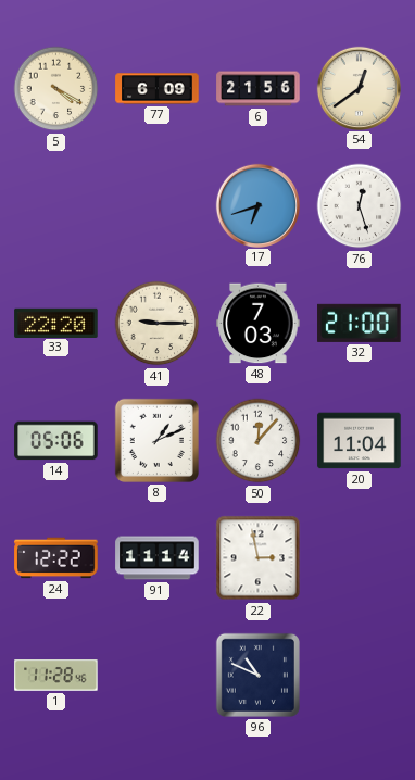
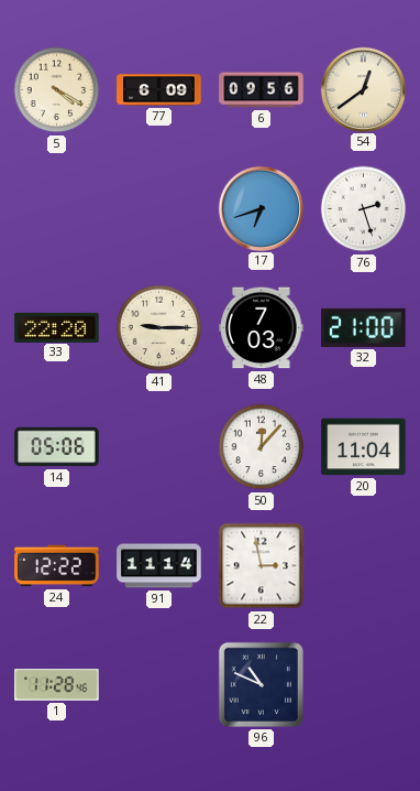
6: 21:56 -> 09:56 (262, 90)
76: 12:27 -> 2:27 (364, 209)
8: 1:11 -> none (156, 440)
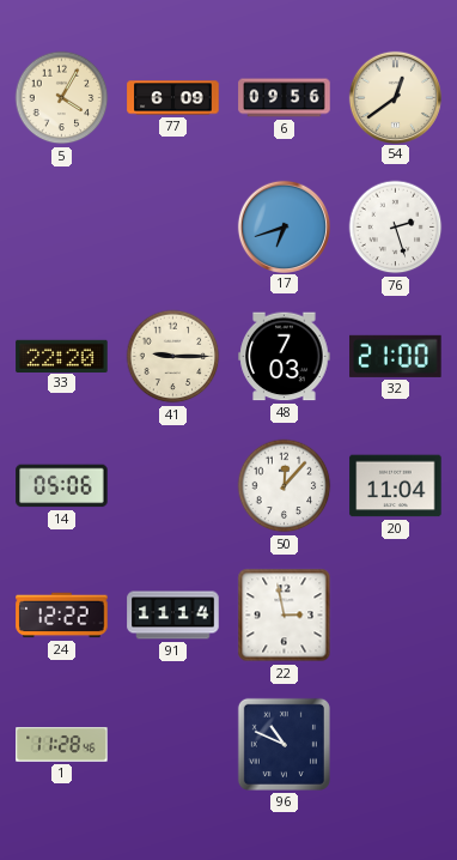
5: 4:20 -> 4:05 (62, 98)
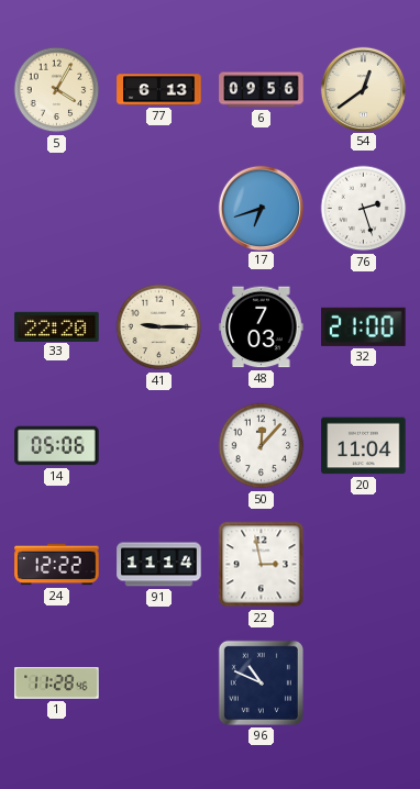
77: 6:09 -> 6:13 (159, 90)
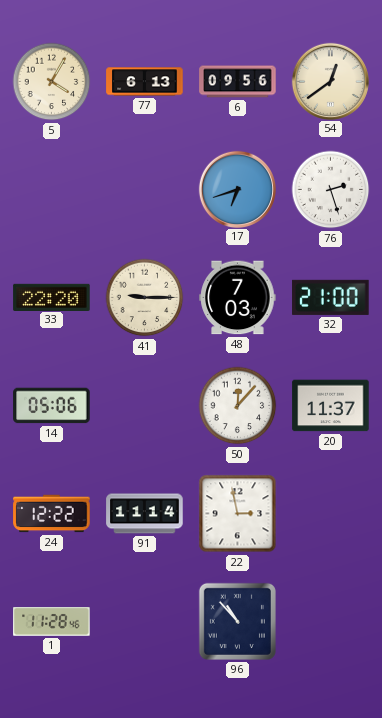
20: 11:04 -> 11:37 (331, 406)
96: 10:49 -> 10:53 (237, 621)
